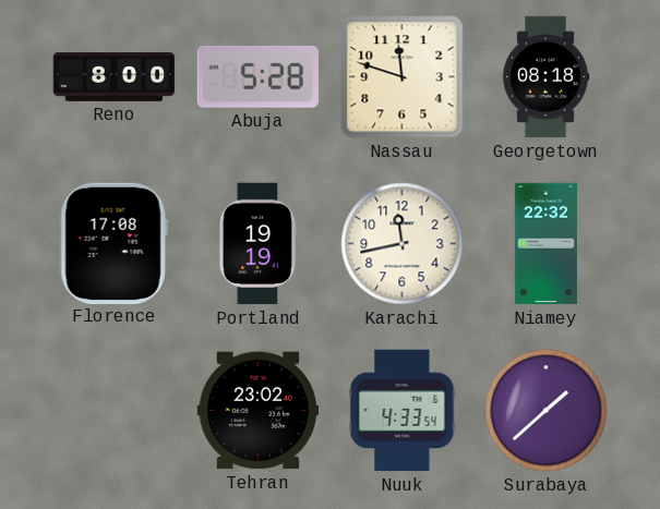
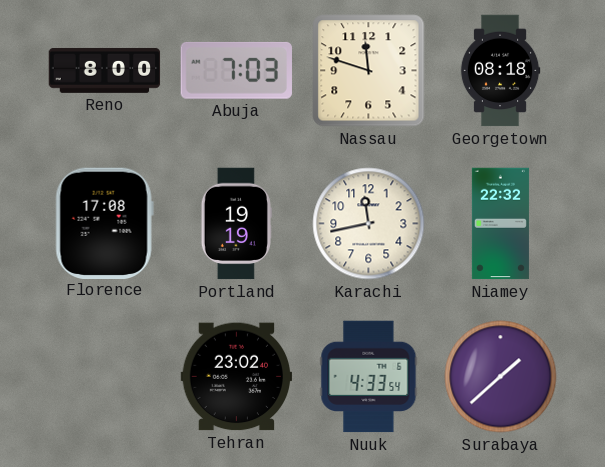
Abuja: 5:28 -> 7:03 (236, 70)
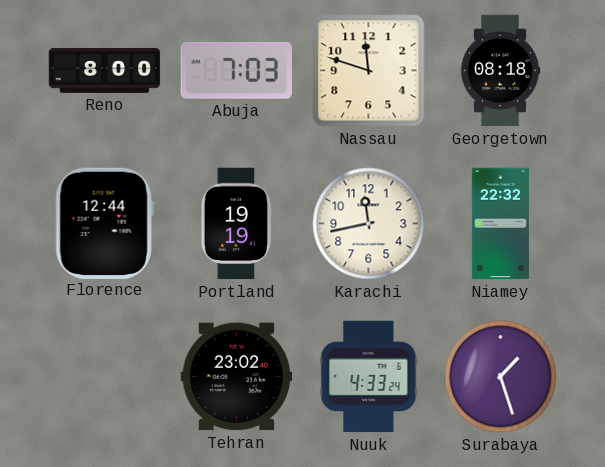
Florence: 17:08 -> 12:44 (104, 223)
Nuuk: 4:33:54 -> 4:33:24 (369, 377)
Surabaya: 1:38 -> 1:27 (501, 377)
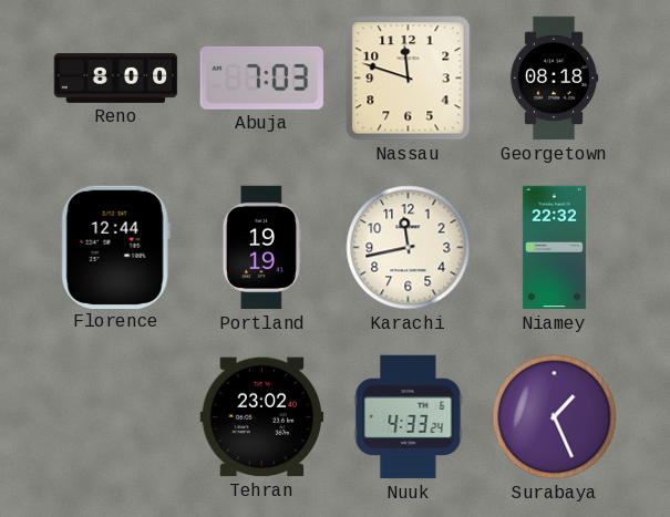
Surabaya: 1:27 -> 1:26 (555, 417)
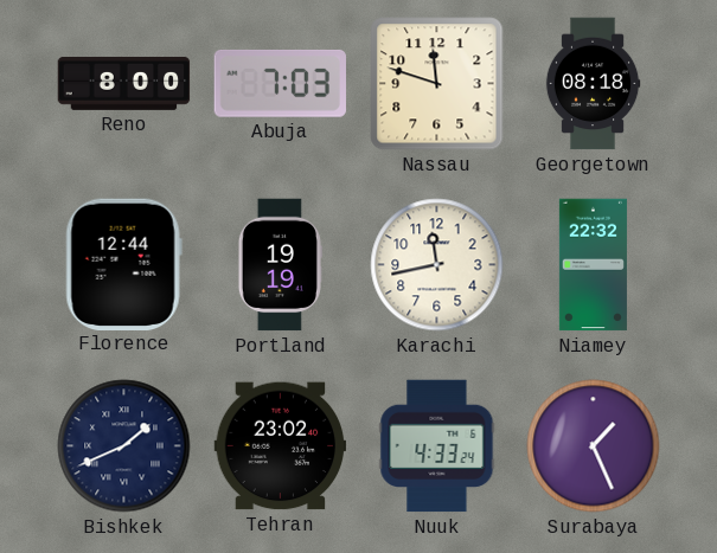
Bishkek: none -> 1:41 (124, 446)
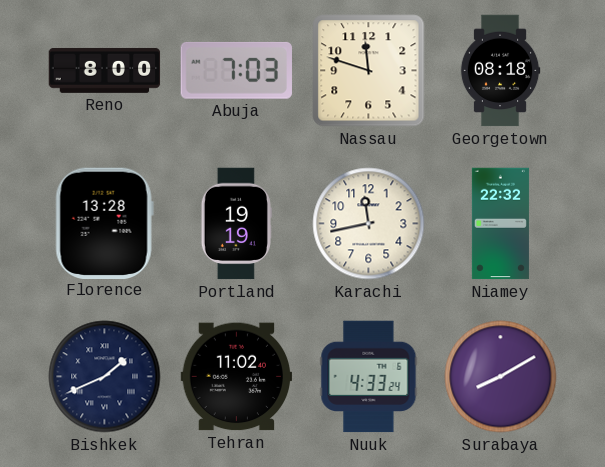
Florence: 12:44 -> 13:28 (104, 223)
Tehran: 23:02 -> 11:02 (237, 377)
Surabaya: 1:26 -> 8:10 (501, 377)
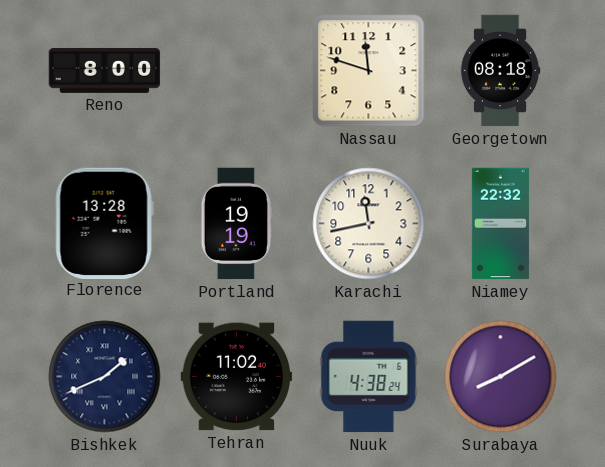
Abuja: 7:03 -> none (236, 70)
Nuuk: 4:33 -> 4:38 (369, 377)
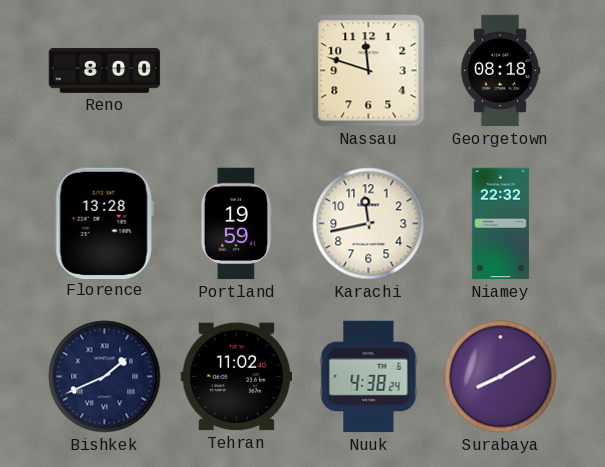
Portland: 19:19 -> 19:59 (236, 224)
